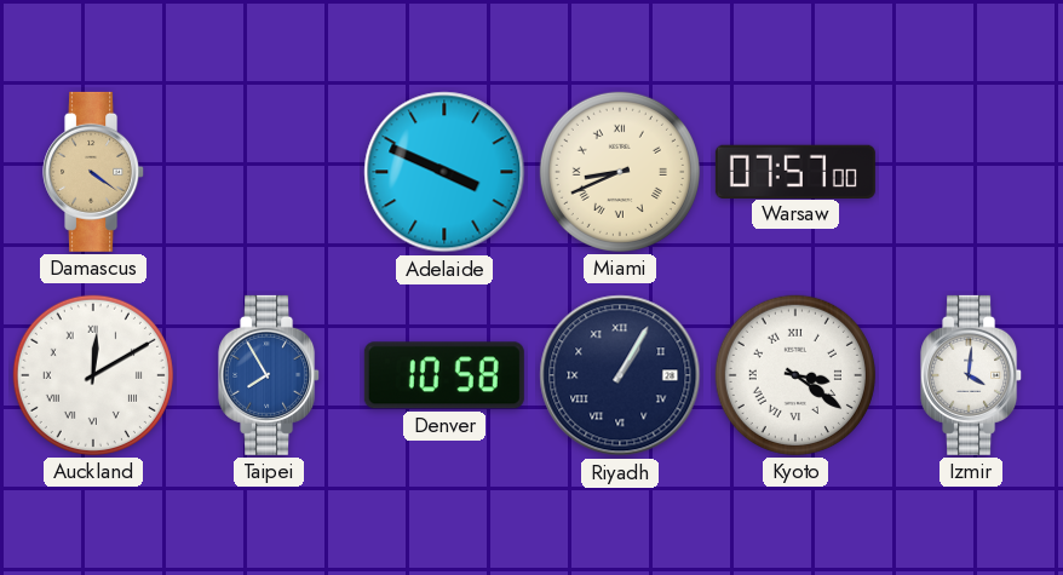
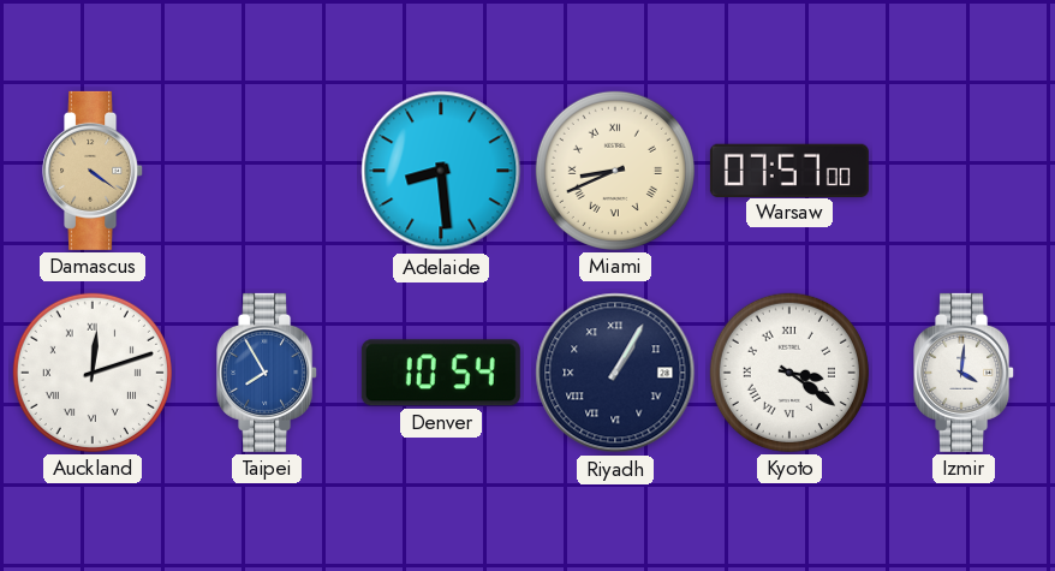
Adelaide: 3:49 -> 8:29 (441, 171)
Auckland: 12:10 -> 12:12 (93, 373)
Denver: 10:58 -> 10:54 (441, 373)
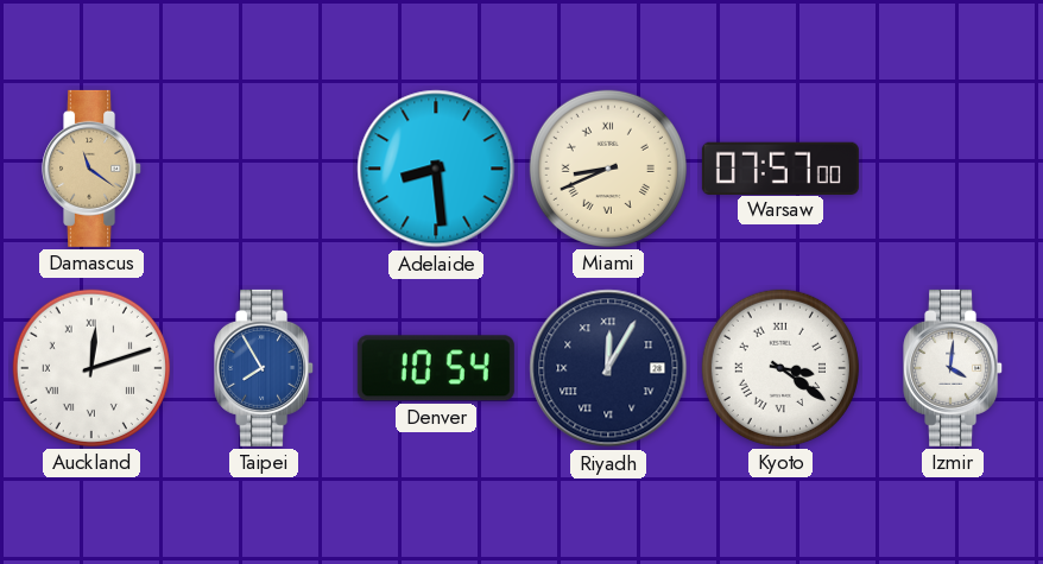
Damascus: 4:21 -> 11:21 (93, 169)
Riyadh: 1:05 -> 12:05 (608, 368)
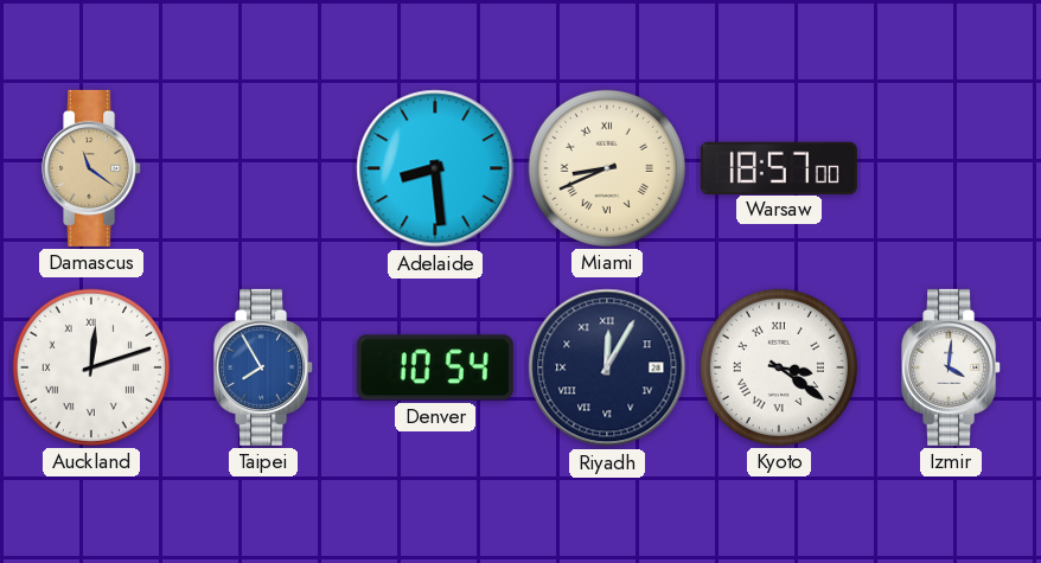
Warsaw: 07:57 -> 18:57 (779, 167)
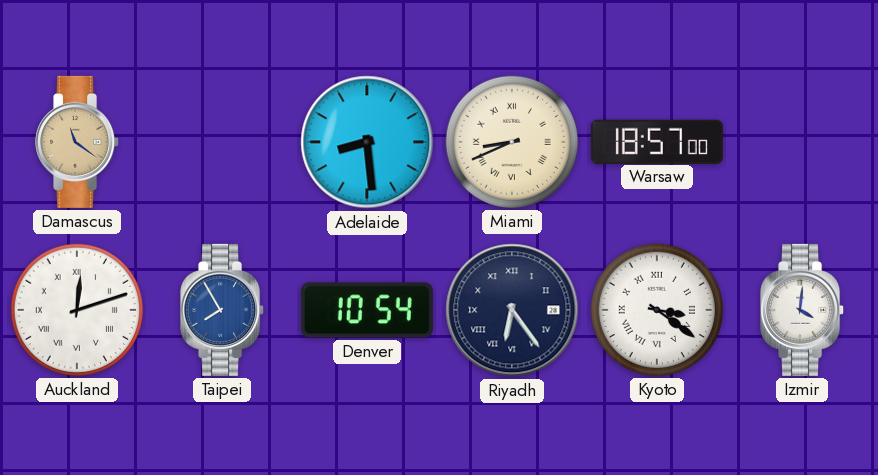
Riyadh: 12:05 -> 6:24 (512, 310)
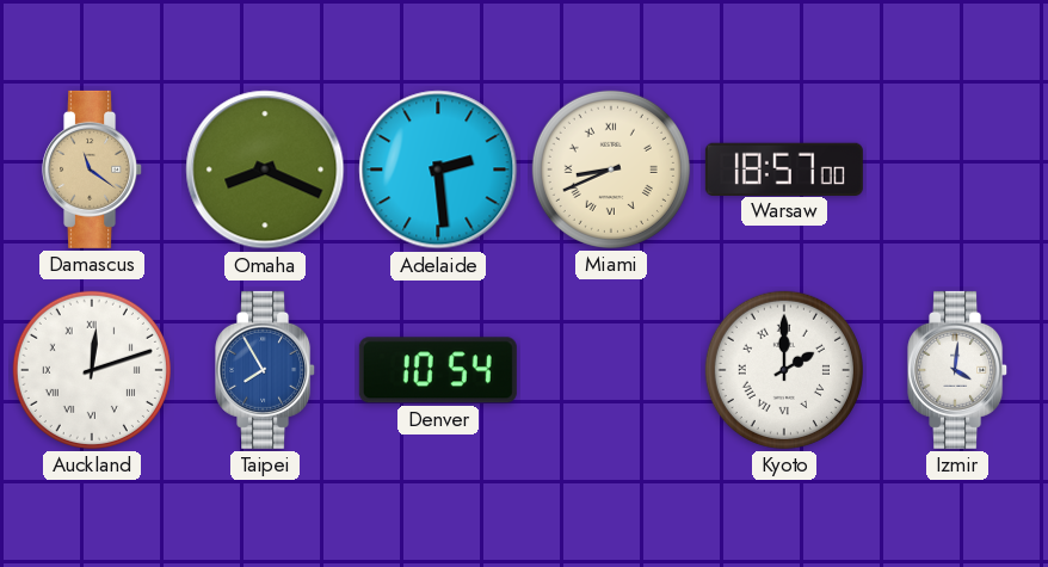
Omaha: none -> 8:19 (265, 170)
Adelaide: 8:29 -> 2:29 (438, 170)
Riyadh: 6:24 -> none (512, 310)
Kyoto: 3:21 -> 2:00 (784, 370)
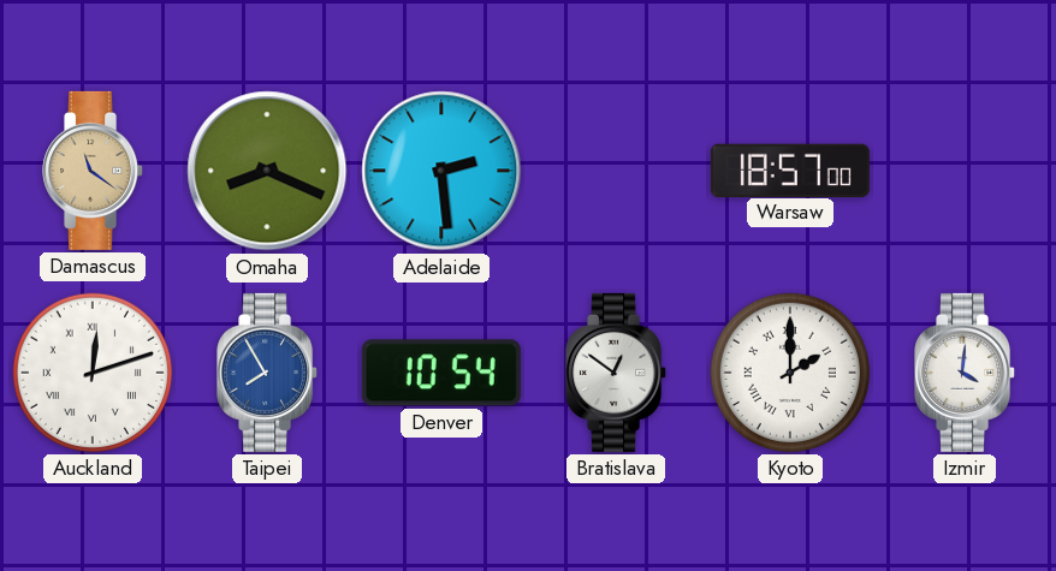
Miami: 8:41 -> none (611, 170)
Bratislava: none -> 12:51 (617, 373)
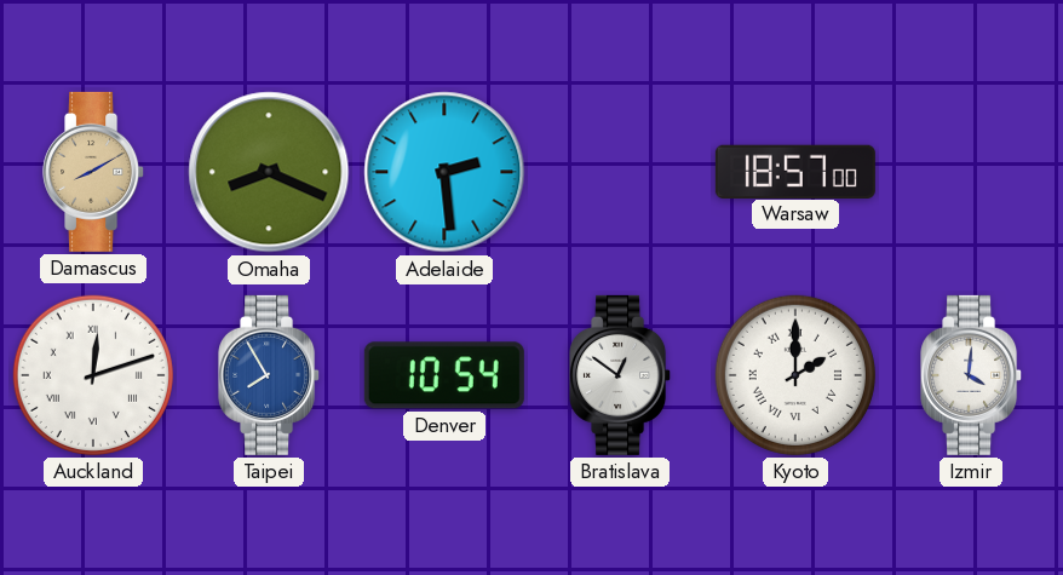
Damascus: 11:21 -> 8:10 (94, 172)
